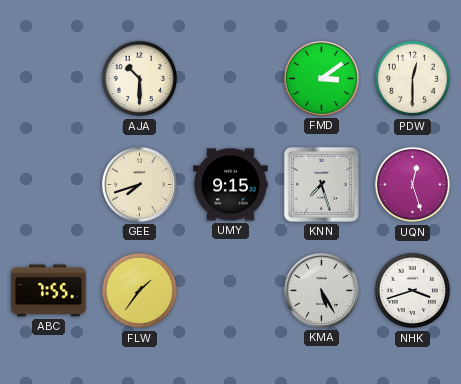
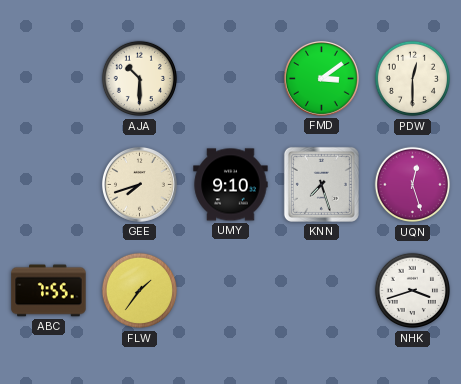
UMY: 9:15 -> 9:10 (231, 185)
KMA: 5:25 -> none (321, 290)
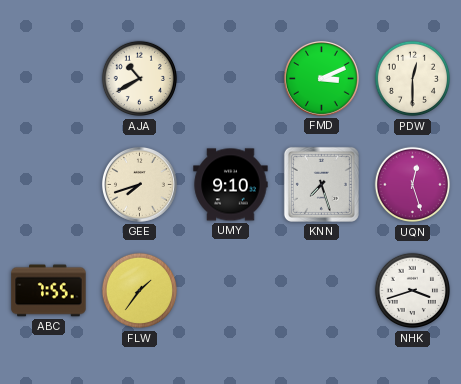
AJA: 10:30 -> 10:40 (140, 79)
FMD: 3:09 -> 3:11 (321, 78)
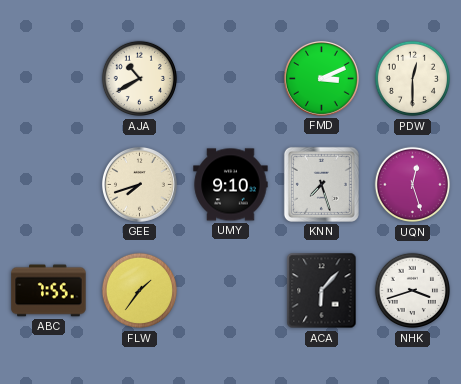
ACA: none -> 6:07 (322, 291)
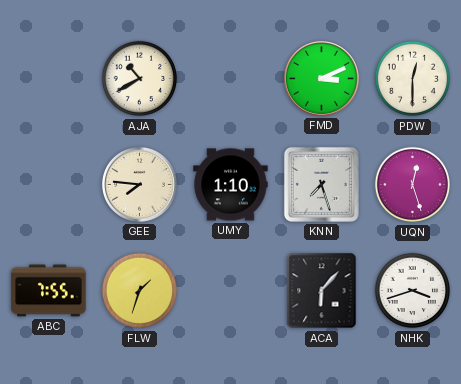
GEE: 7:42 -> 7:46 (139, 184)
UMY: 9:10 -> 1:10 (231, 185)
FLW: 1:36 -> 1:33 (140, 291)
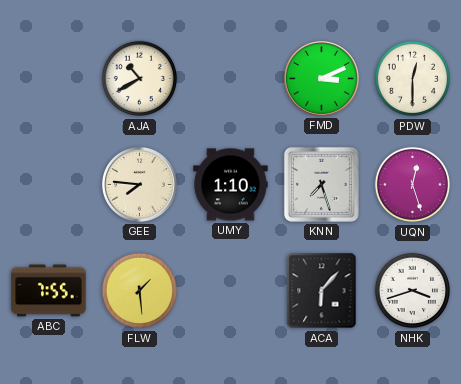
FLW: 1:33 -> 1:29 (140, 291)
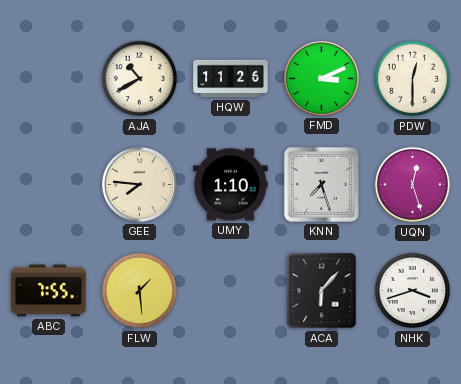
HQW: none -> 11:26 (231, 79)
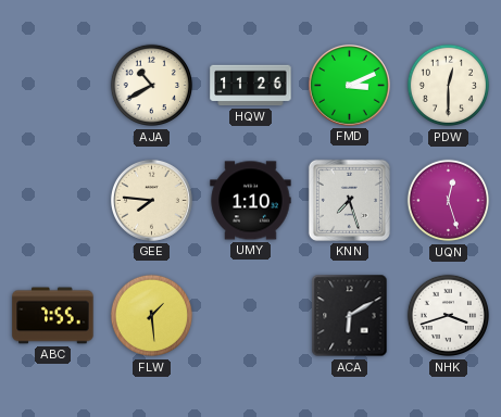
ACA: 6:07 -> 6:10 (350, 316)
